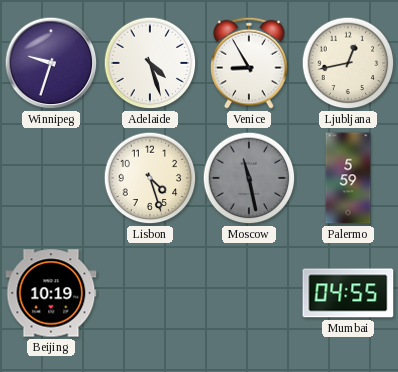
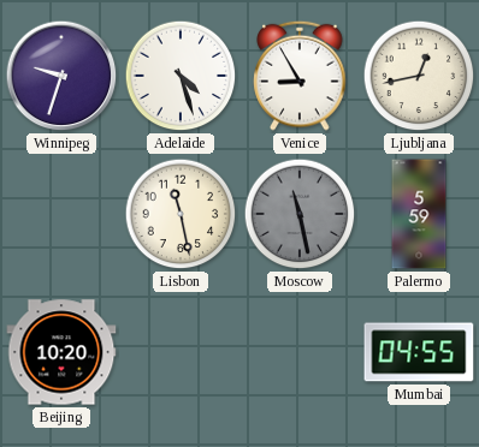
Lisbon: 4:27 -> 11:28 (181, 214)
Beijing: 10:19 -> 10:20 (61, 352)
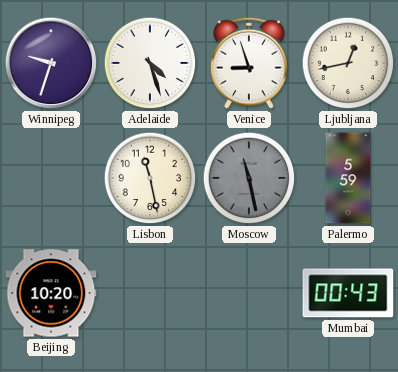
Venice: 8:55 -> 8:57 (249, 63)
Mumbai: 04:55 -> 00:43 (348, 293)
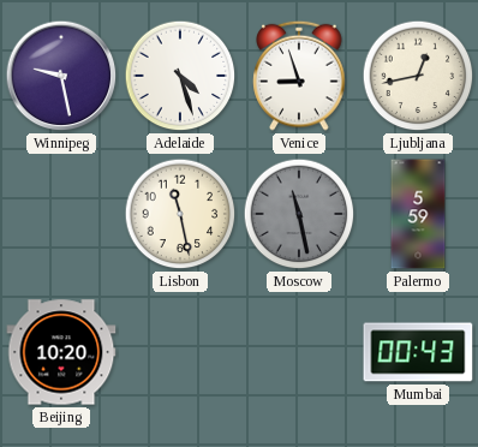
Winnipeg: 9:33 -> 9:28 (61, 76)
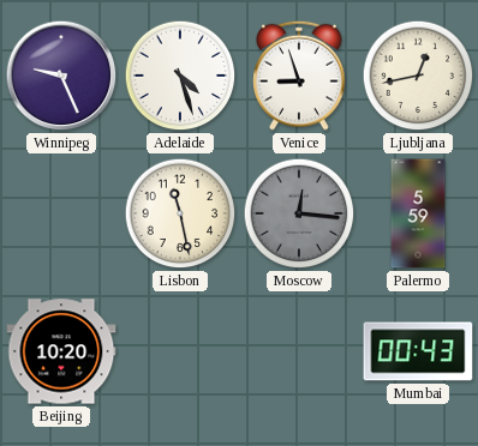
Winnipeg: 9:28 -> 9:26 (61, 76)
Moscow: 11:28 -> 12:16 (299, 213)
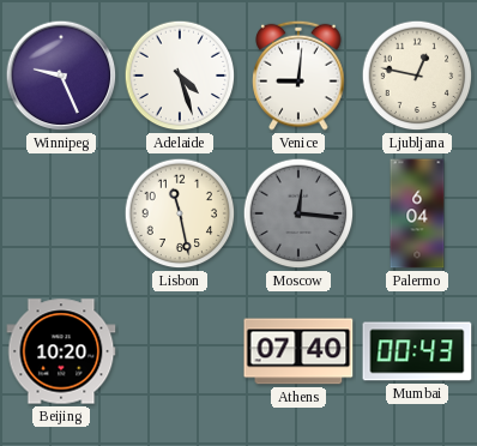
Venice: 8:57 -> 9:01 (298, 76)
Ljubljana: 12:43 -> 12:47 (417, 76)
Palermo: 5:59 -> 6:04 (417, 213)
Athens: none -> 07:40 (298, 351)
